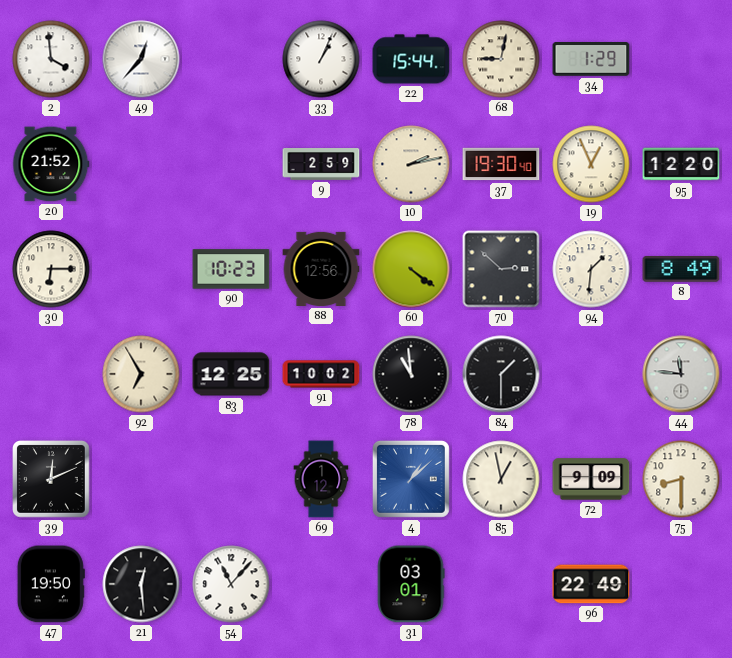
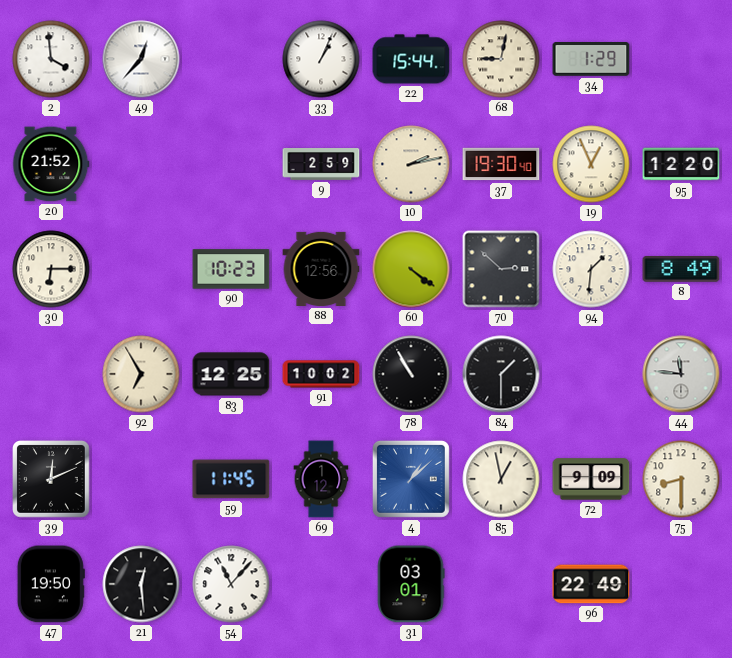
78: 10:59 -> 10:55 (411, 374)
59: none -> 11:45 (231, 479)
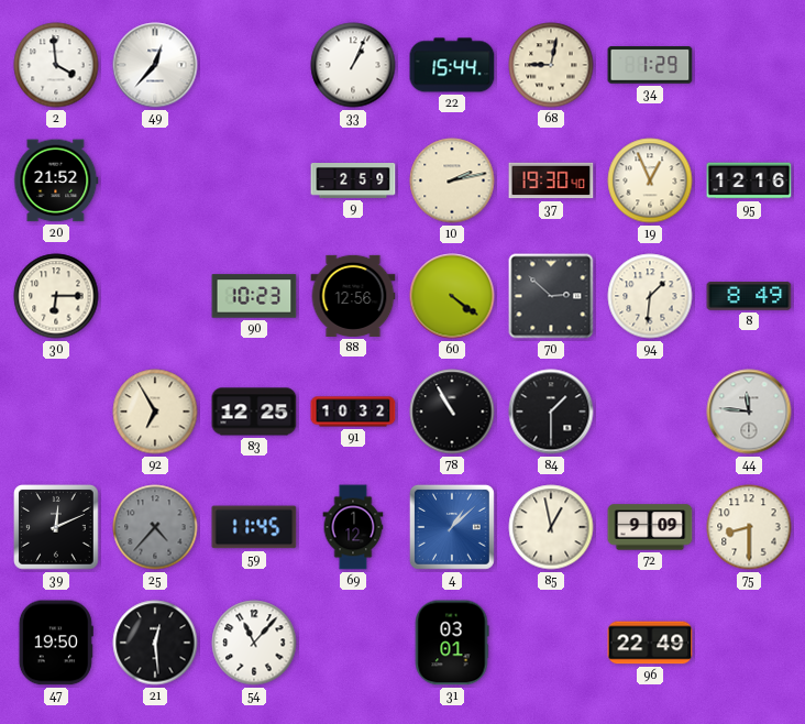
95: 12:20 -> 12:16 (749, 180)
91: 10:02 -> 10:32 (353, 412)
25: none -> 4:37 (155, 527)
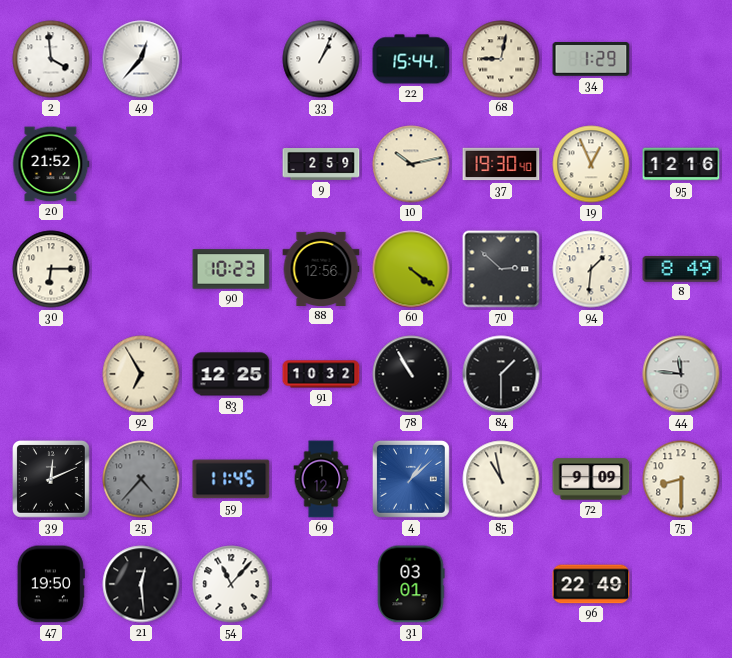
10: 2:13 -> 10:13 (411, 164)
85: 12:58 -> 10:58 (501, 479)
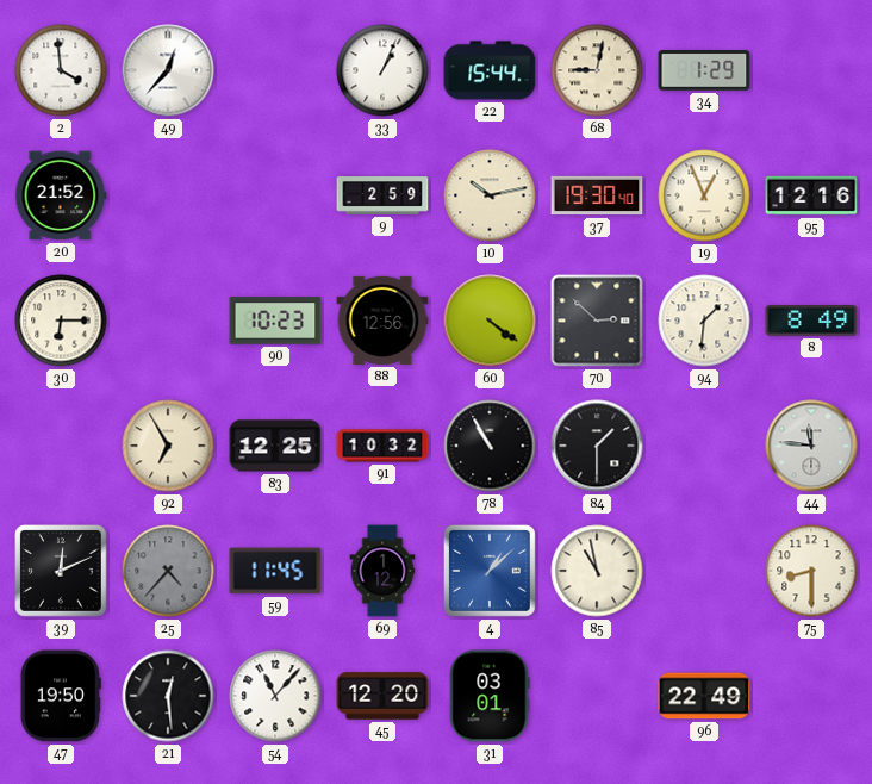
72: 9:09 -> none (591, 479)
45: none -> 12:20 (382, 696)
